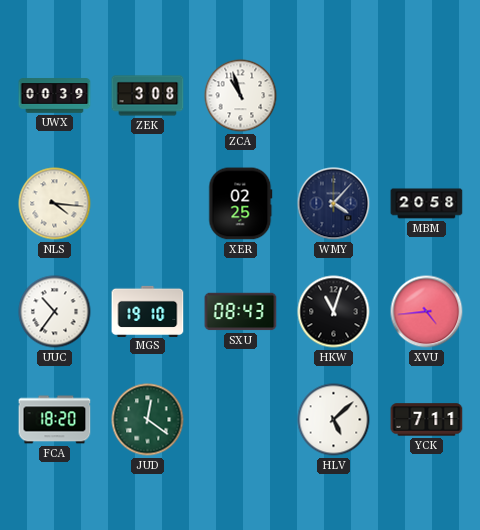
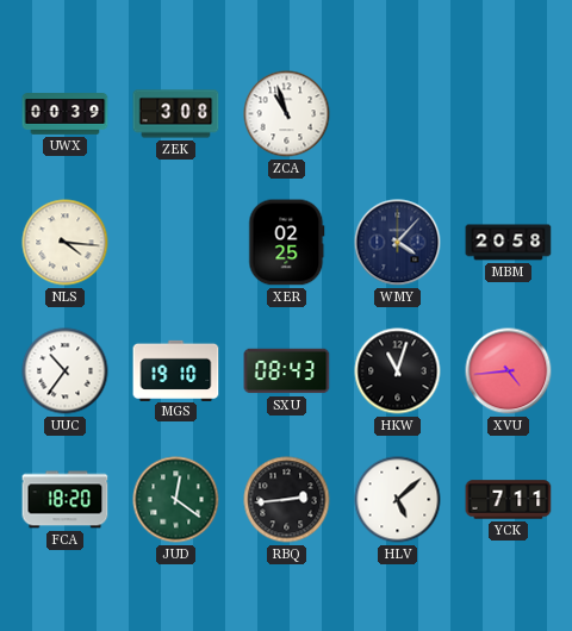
RBQ: none -> 2:44 (287, 500)
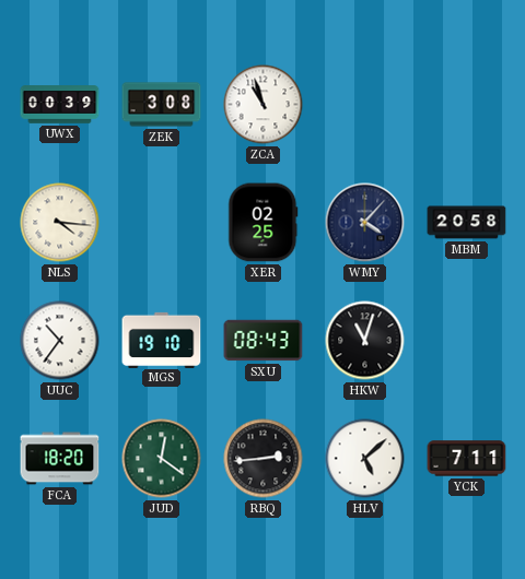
XVU: 4:44 -> none (509, 371)
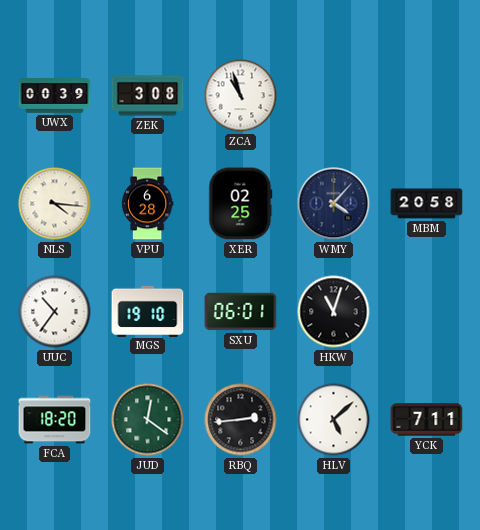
VPU: none -> 6:28 (147, 204)
SXU: 08:43 -> 06:01 (241, 312)
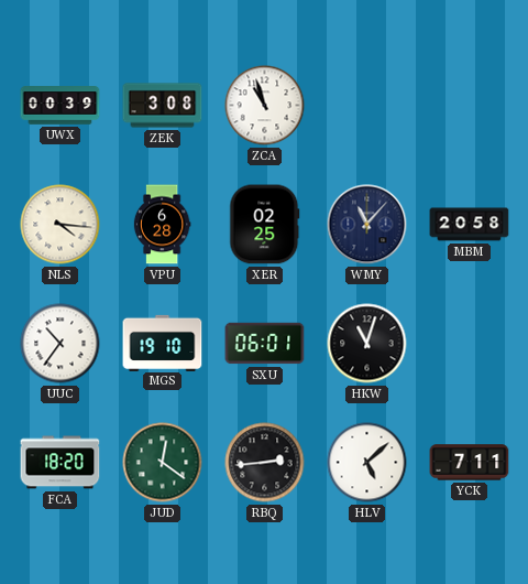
WMY: 4:07 -> 11:07 (367, 225)
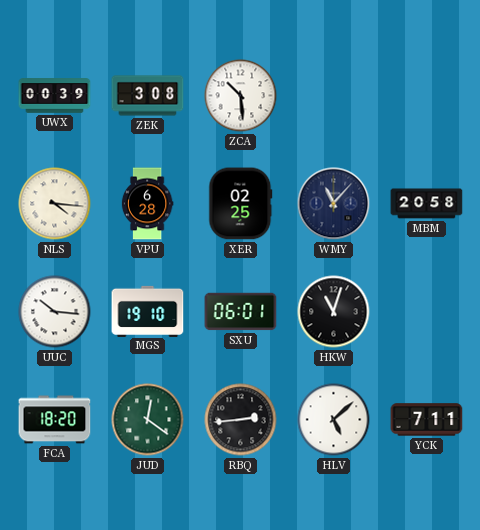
ZCA: 10:57 -> 10:29 (241, 96)
UUC: 10:36 -> 10:16 (55, 312)
